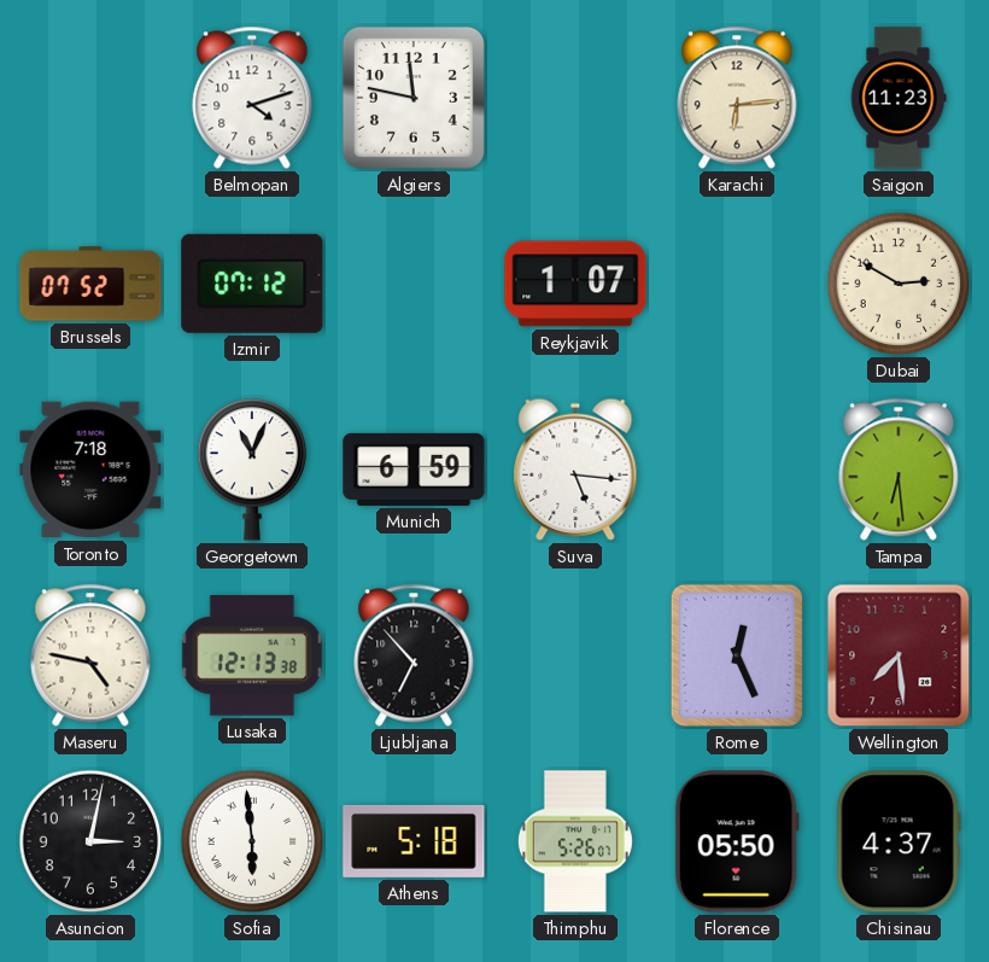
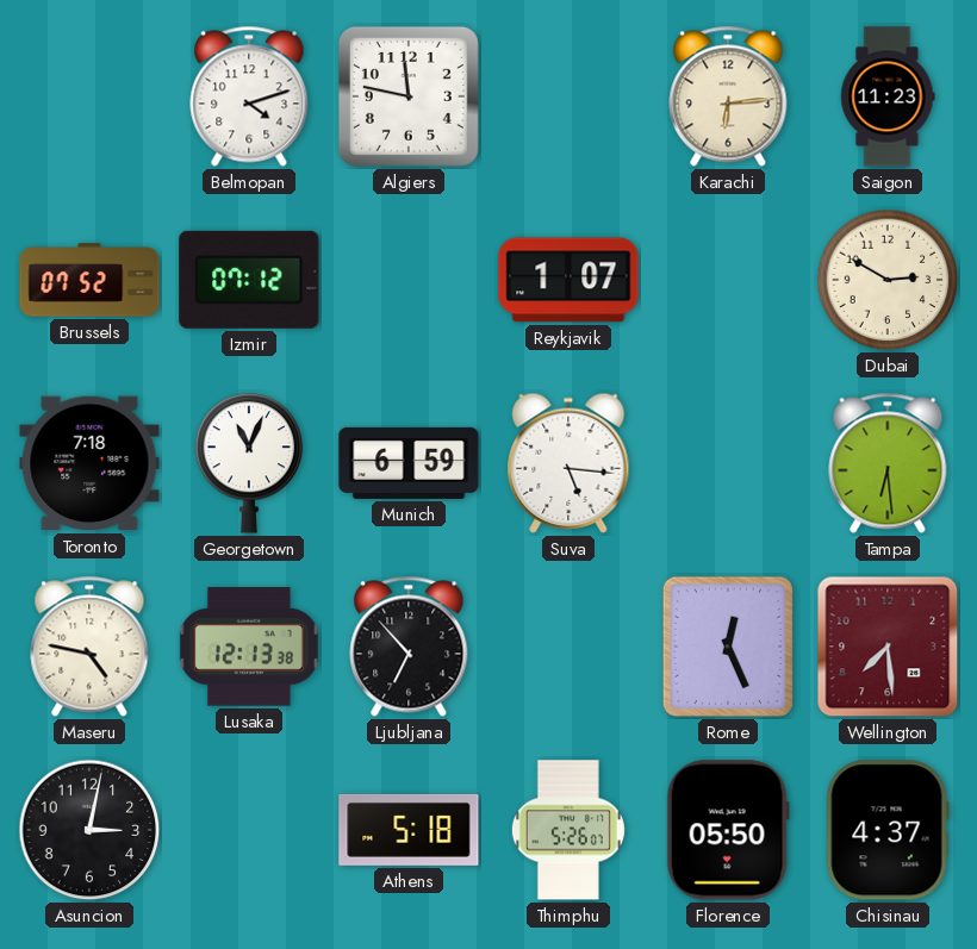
Sofia: 5:59 -> none (252, 841)
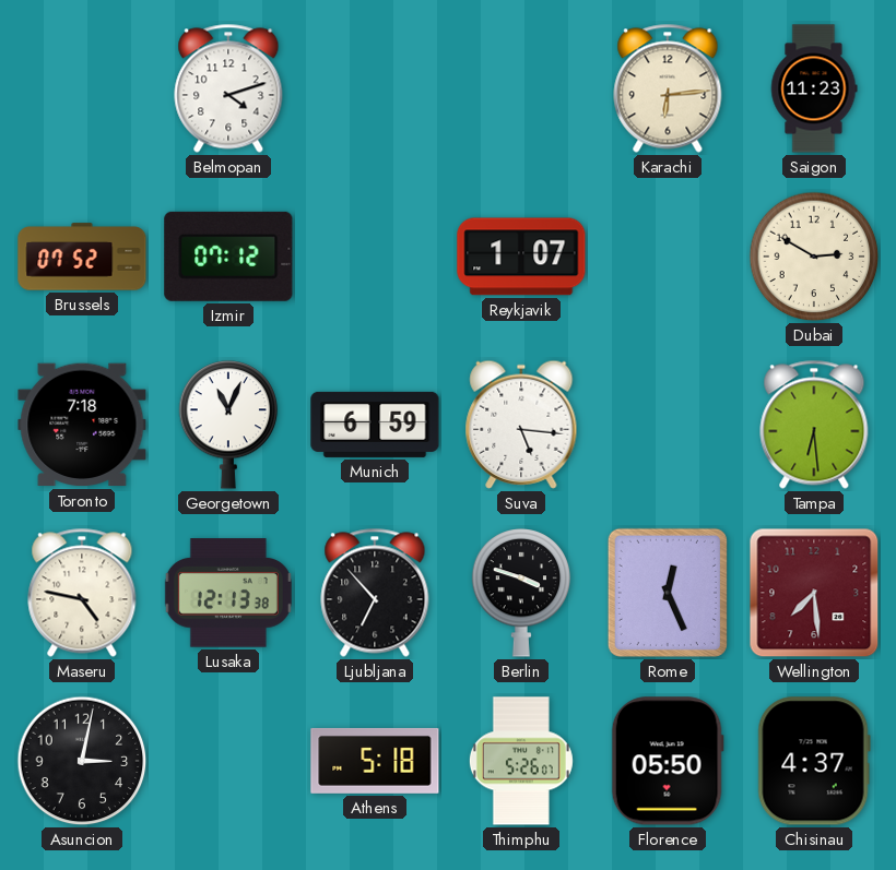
Algiers: 11:47 -> none (409, 96)
Berlin: none -> 3:48 (521, 593)
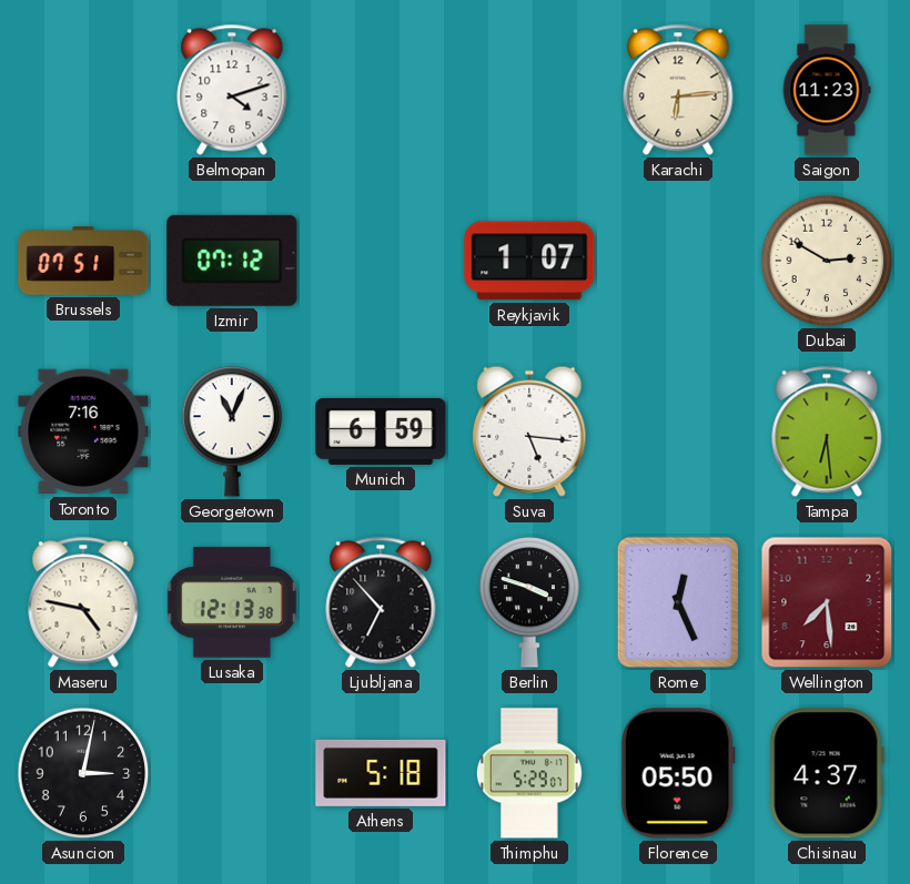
Brussels: 07:52 -> 07:51 (83, 261)
Toronto: 7:18 -> 7:16 (83, 431)
Thimphu: 5:26 -> 5:29 (529, 773)
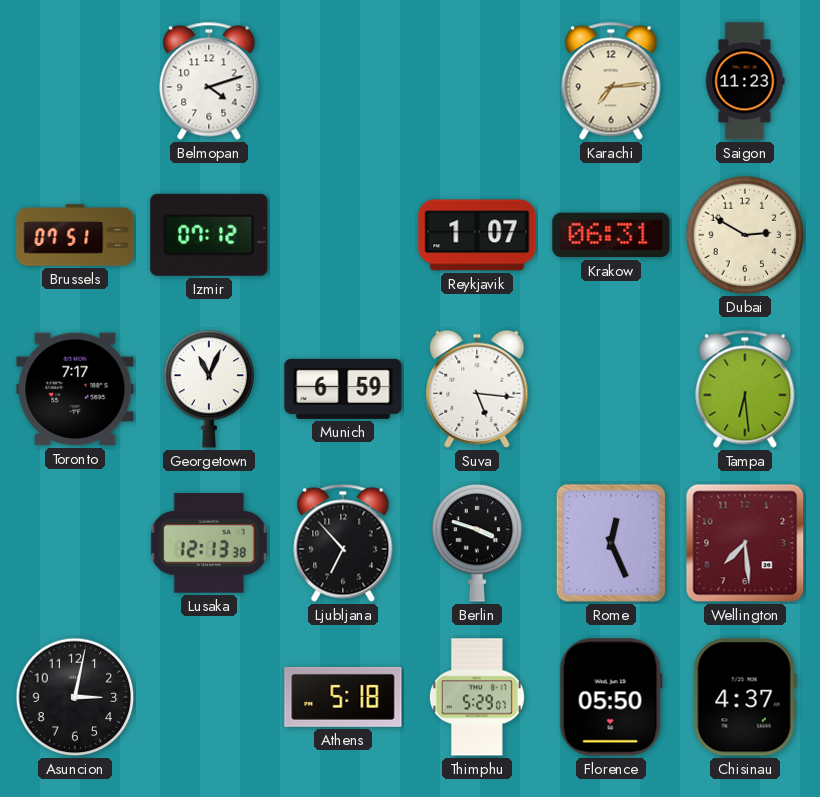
Karachi: 6:14 -> 7:14 (611, 81)
Krakow: none -> 06:31 (611, 235)
Toronto: 7:16 -> 7:17 (75, 389)
Maseru: 4:47 -> none (83, 602)
